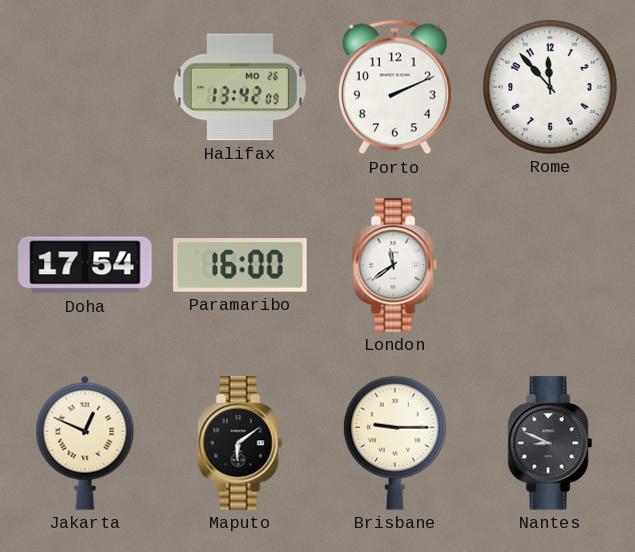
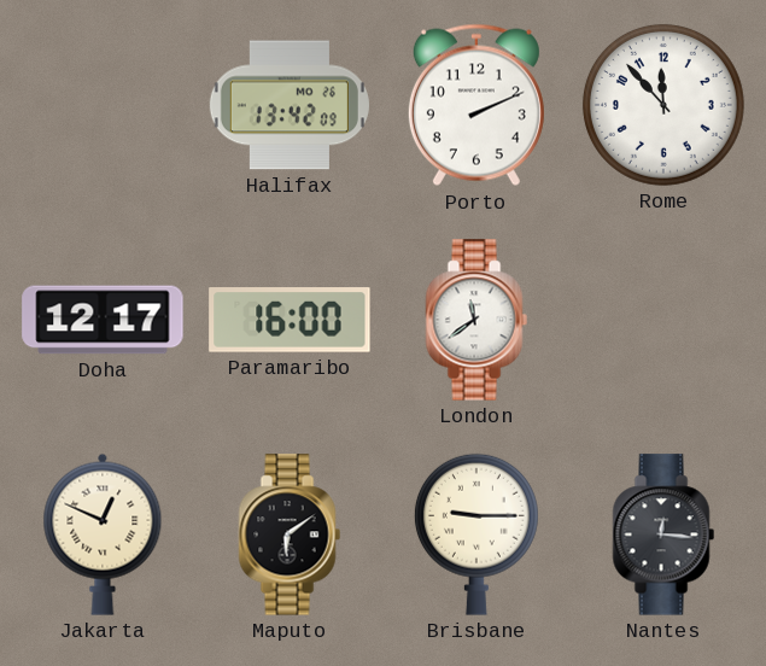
Doha: 17:54 -> 12:17 (103, 320)
Nantes: 8:49 -> 12:16 (663, 534)
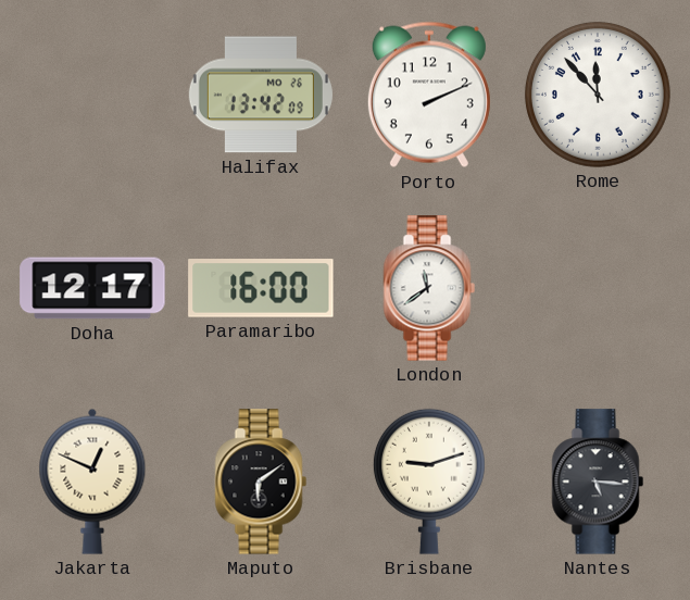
Brisbane: 9:15 -> 9:12 (429, 482)
Nantes: 12:16 -> 5:16 (598, 482)
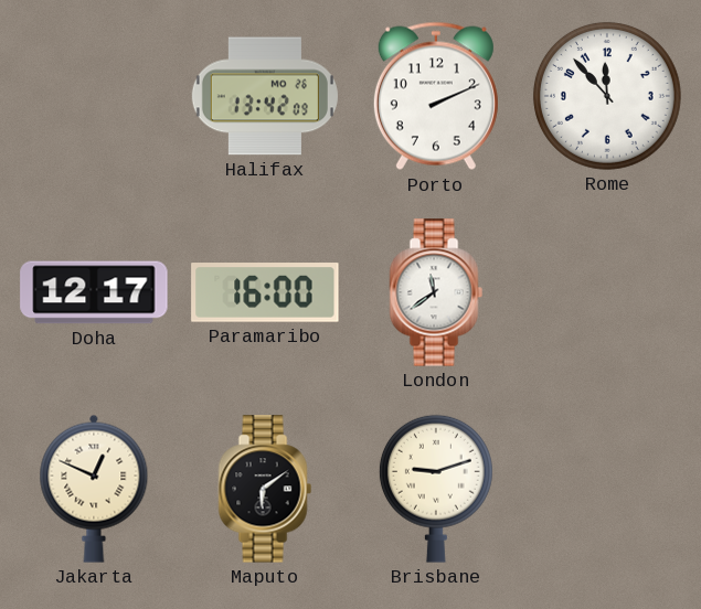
Nantes: 5:16 -> none (598, 482)
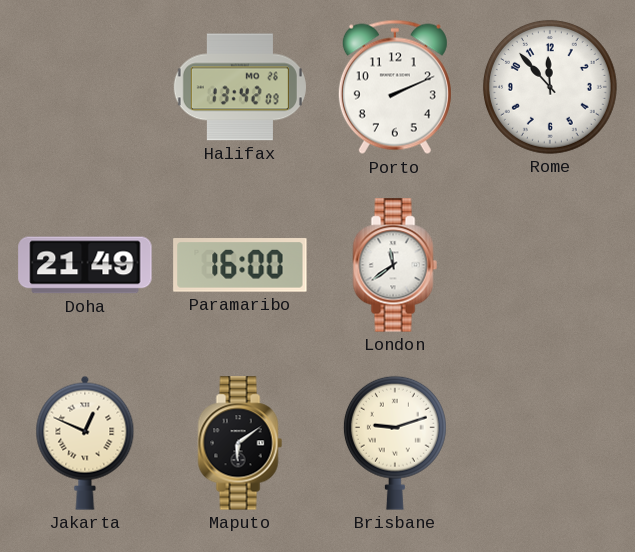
Doha: 12:17 -> 21:49 (85, 265)
